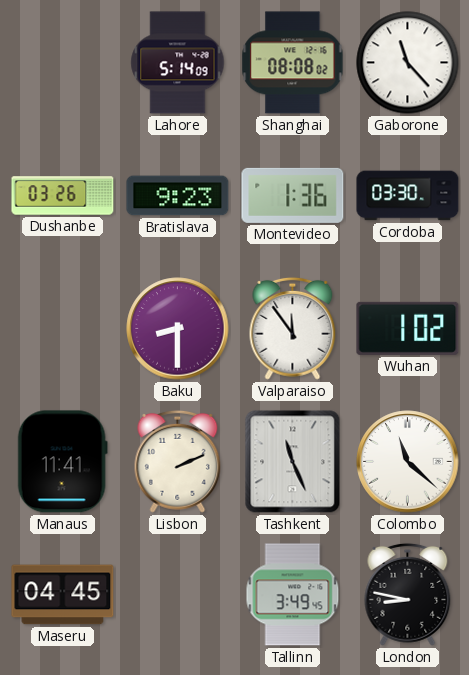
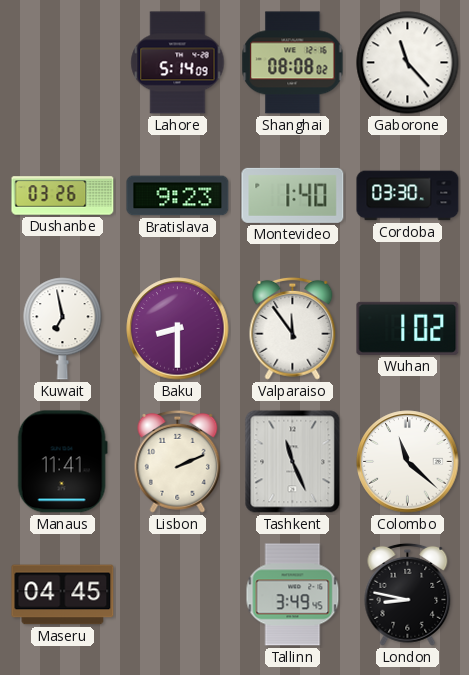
Montevideo: 1:36 -> 1:40 (293, 195)
Kuwait: none -> 6:58 (63, 329)
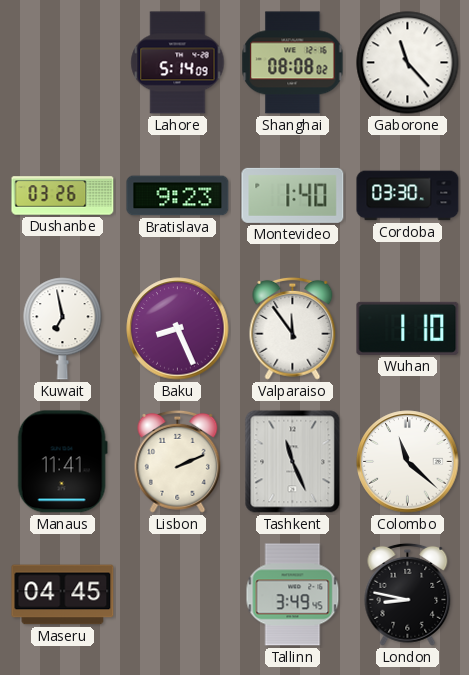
Baku: 8:30 -> 8:26 (178, 329)
Wuhan: 1:02 -> 1:10 (408, 328)
